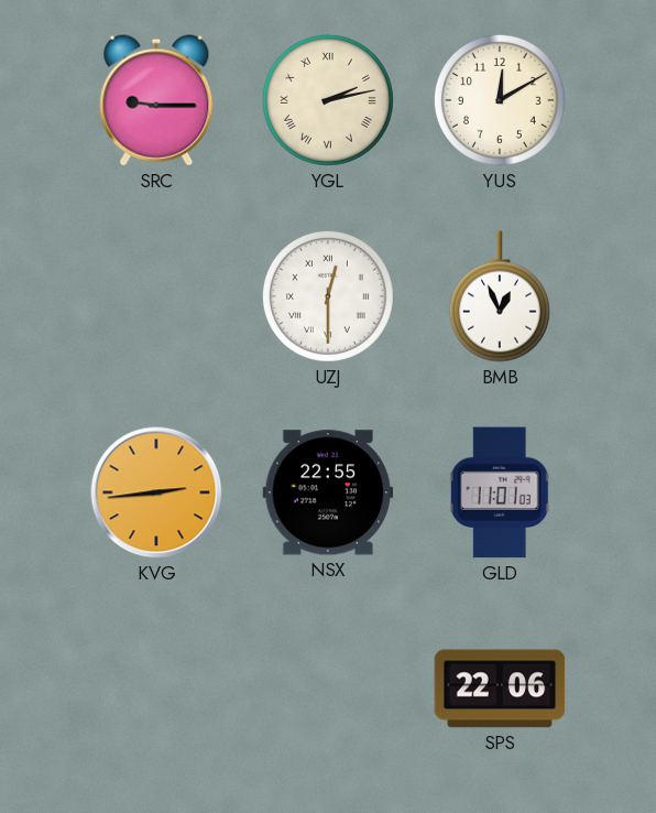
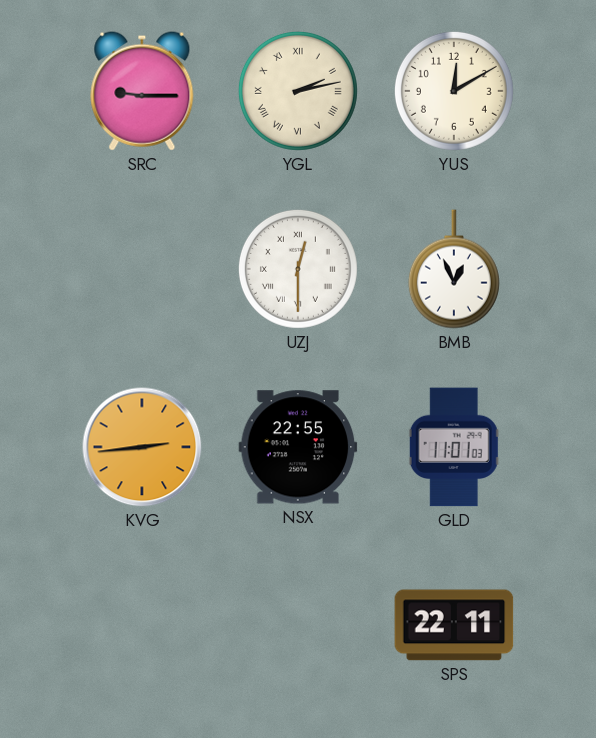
SPS: 22:06 -> 22:11 (454, 625)
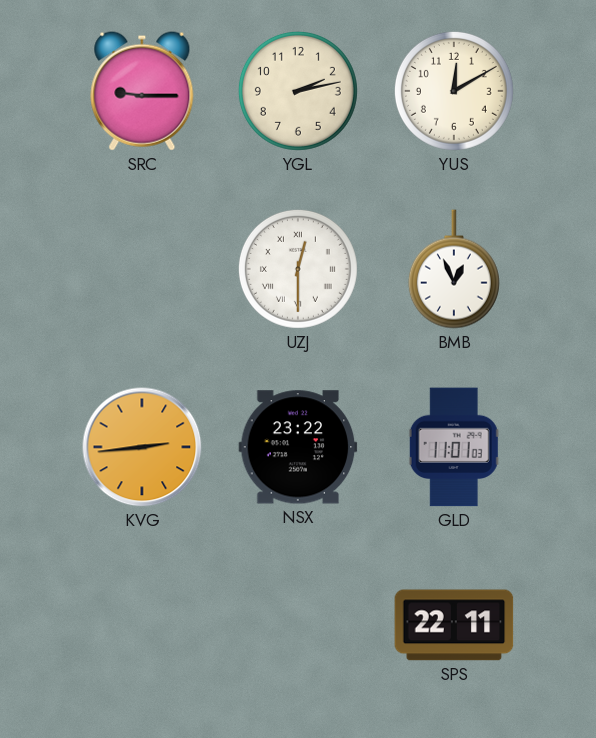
YGL numerals: Roman -> Arabic (298, 91)
NSX: 22:55 -> 23:22 (298, 447)
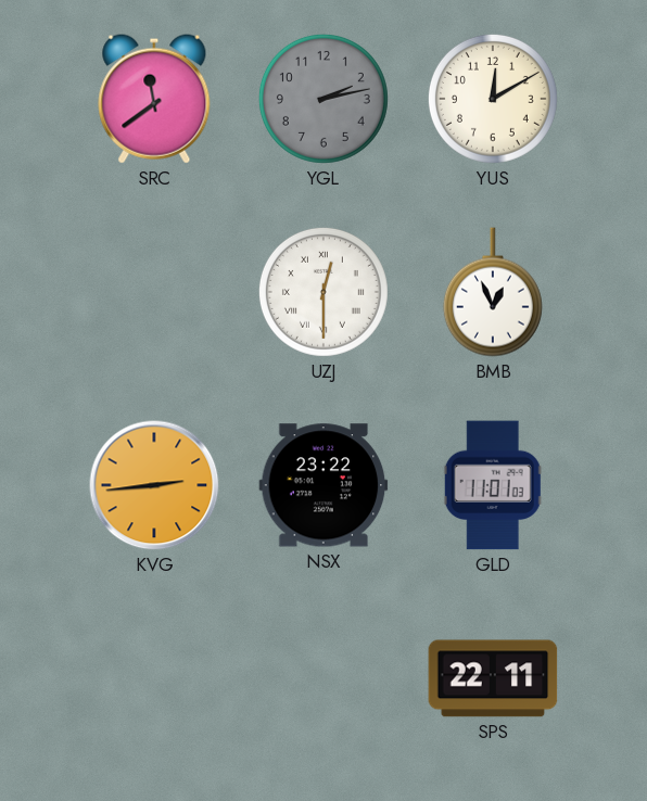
SRC: 9:15 -> 11:39 (154, 99)
YGL dial: cream -> grey (323, 99)
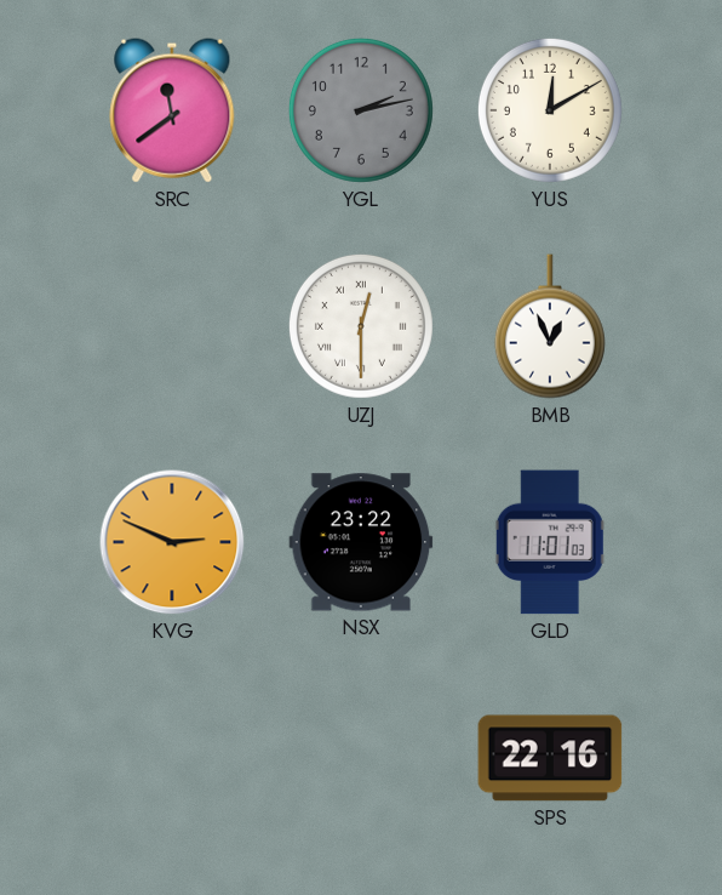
KVG: 2:44 -> 2:49 (172, 542)
SPS: 22:11 -> 22:16 (550, 758)
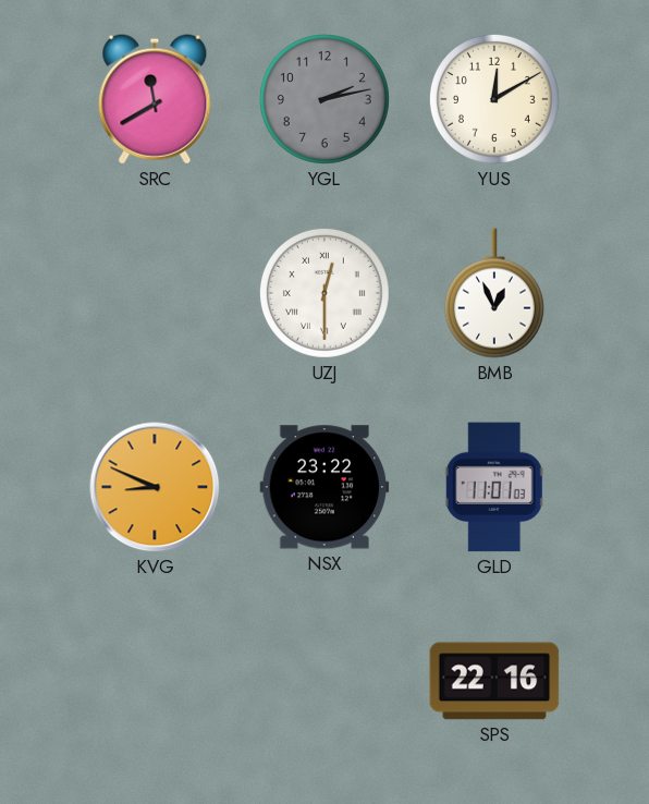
SRC: 11:39 -> 11:40 (155, 99)
KVG: 2:49 -> 8:49 (155, 487)
